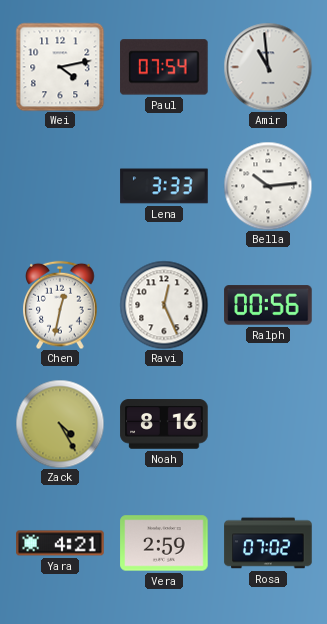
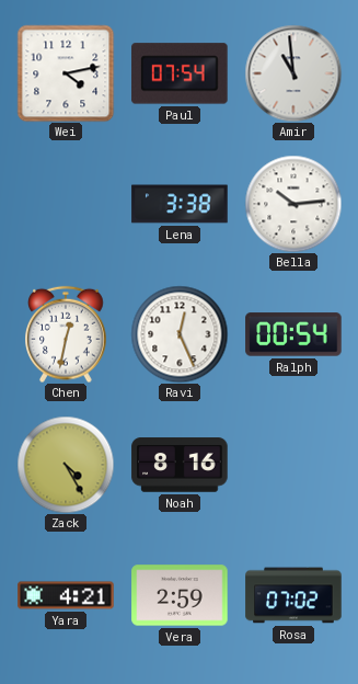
Lena: 3:33 -> 3:38 (180, 204)
Ralph: 00:56 -> 00:54 (293, 334)
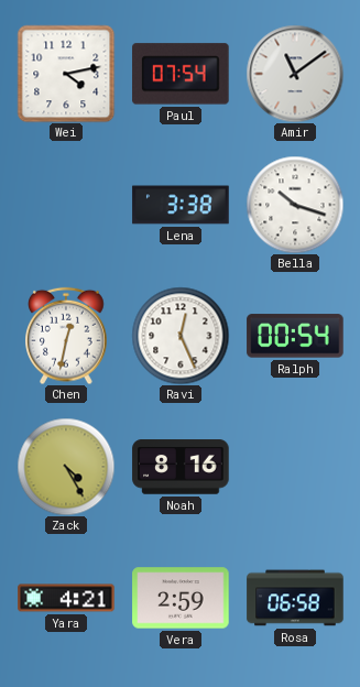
Amir: 10:59 -> 11:09 (295, 74)
Bella: 10:14 -> 10:18 (295, 205)
Rosa: 07:02 -> 06:58 (295, 598)
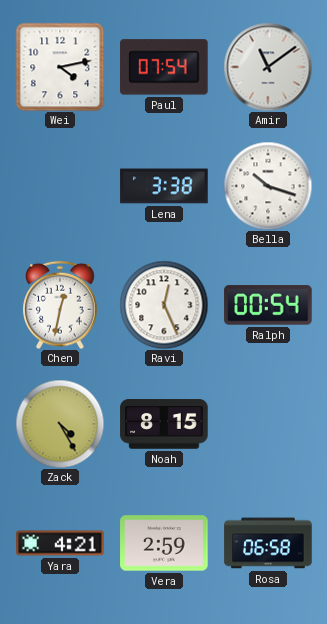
Noah: 8:16 -> 8:15 (164, 424)
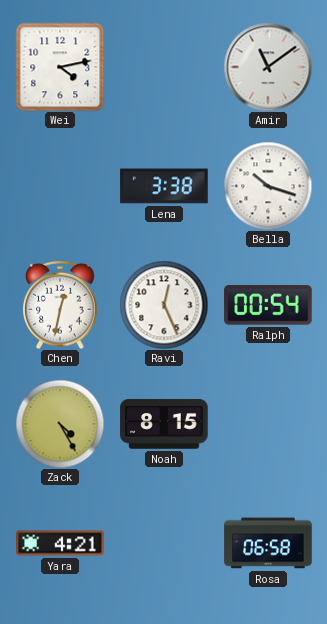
Paul: 07:54 -> none (164, 67)
Vera: 2:59 -> none (164, 543)
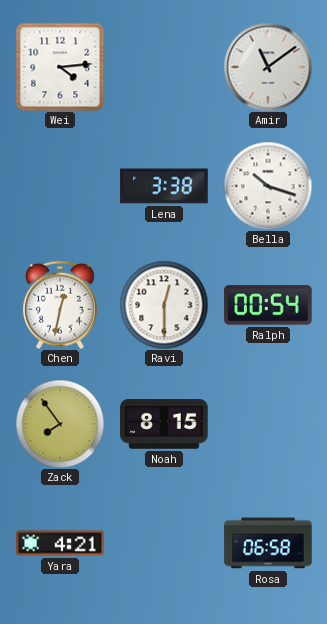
Wei: 4:13 -> 4:14 (60, 67)
Ravi: 12:26 -> 12:30 (164, 305)
Zack: 4:25 -> 7:54 (60, 424)
